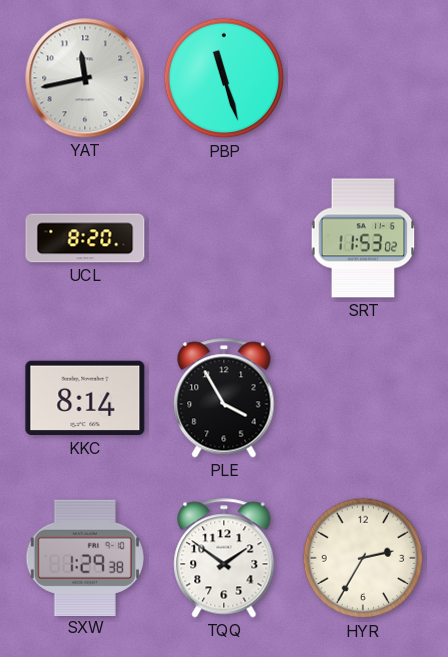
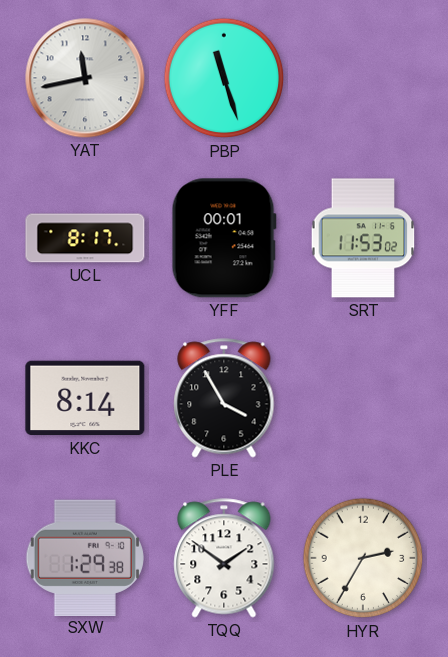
UCL: 8:20 -> 8:17 (85, 238)
YFF: none -> 00:01 (224, 238)
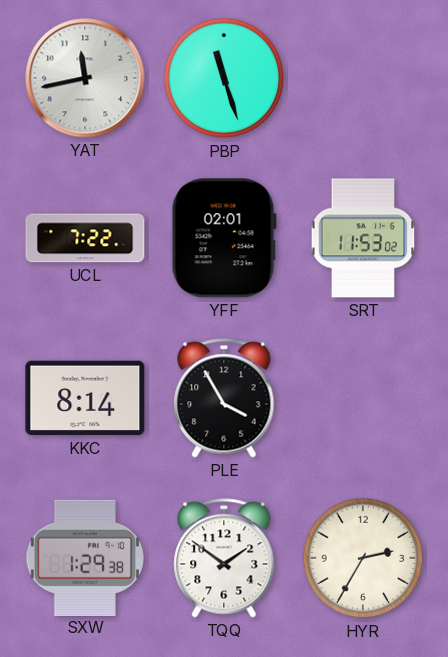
UCL: 8:17 -> 7:22 (85, 238)
YFF: 00:01 -> 02:01 (224, 238)
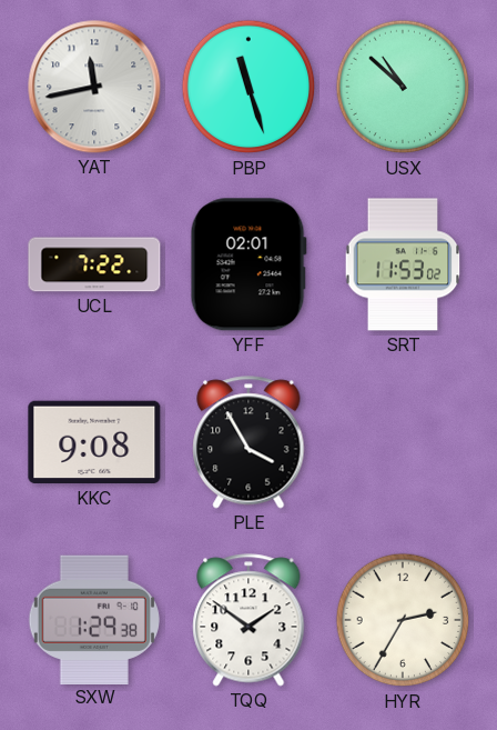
USX: none -> 10:52 (403, 87)
KKC: 8:14 -> 9:08 (94, 442)
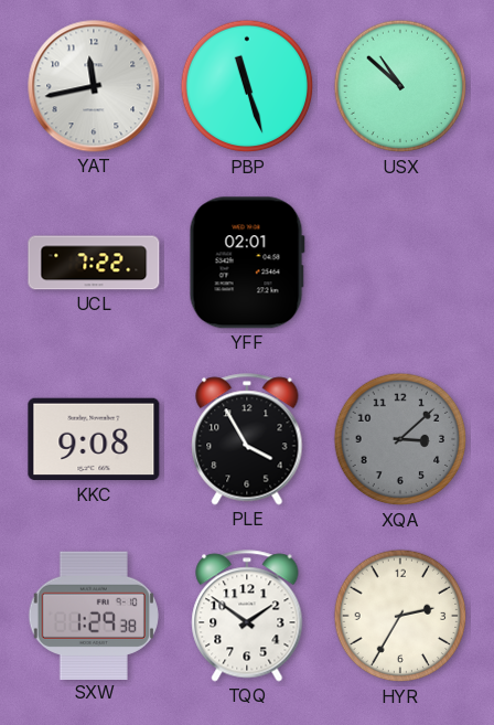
SRT: 11:53 -> none (403, 264)
XQA: none -> 3:08 (400, 439)
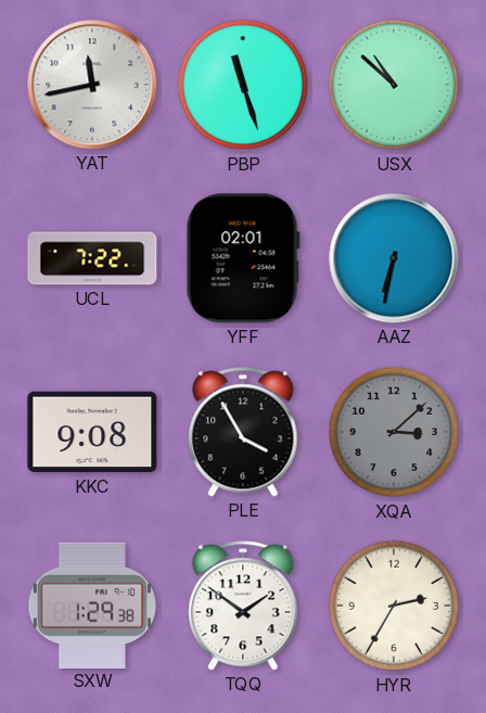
AAZ: none -> 6:32 (394, 258)
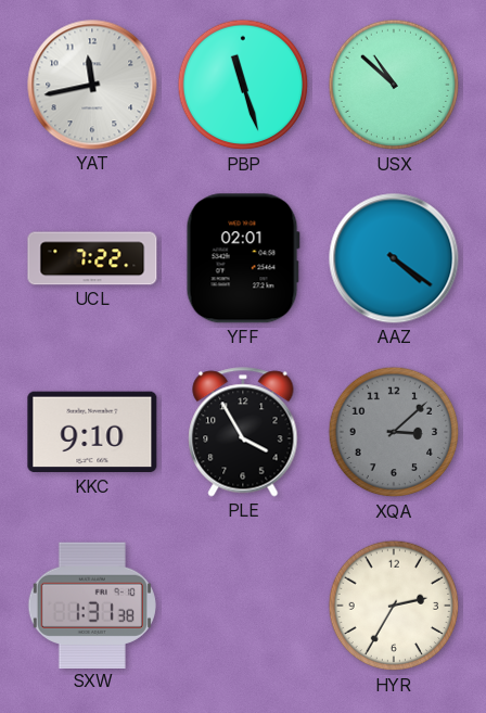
AAZ: 6:32 -> 4:21 (394, 258)
KKC: 9:08 -> 9:10 (92, 432)
SXW: 1:29 -> 1:31 (92, 604)
TQQ: 1:51 -> none (243, 606)
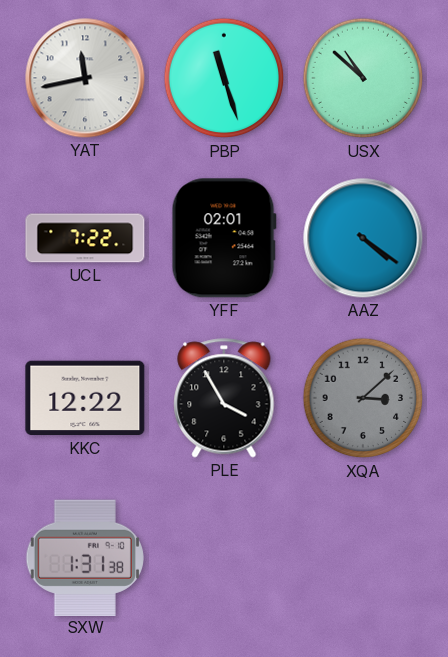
KKC: 9:10 -> 12:22 (85, 398)
HYR: 2:35 -> none (394, 606)
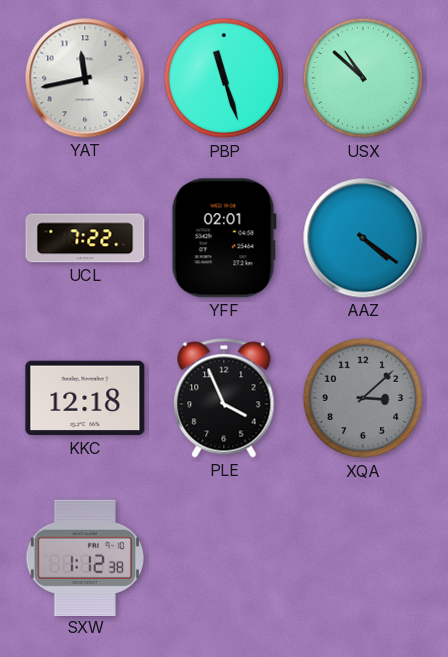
KKC: 12:22 -> 12:18 (85, 398)
PLE: 3:55 -> 3:56 (224, 398)
SXW: 1:31 -> 1:12 (85, 557)
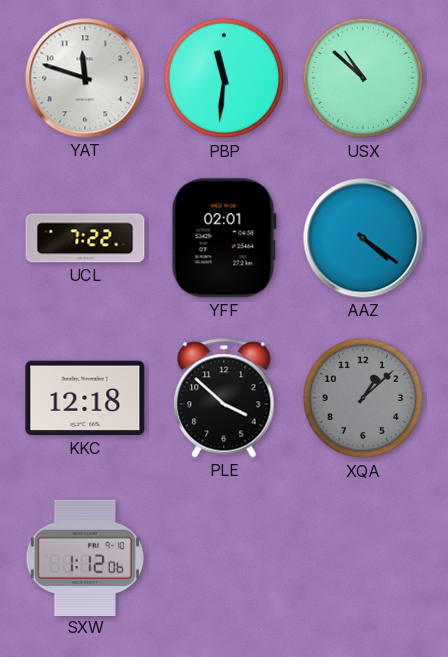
YAT: 11:43 -> 11:48 (85, 78)
PBP: 11:27 -> 11:31 (224, 78)
PLE: 3:56 -> 3:52 (224, 398)
XQA: 3:08 -> 1:08 (363, 398)
SXW: 1:12:38 -> 1:12:06 (85, 557)
